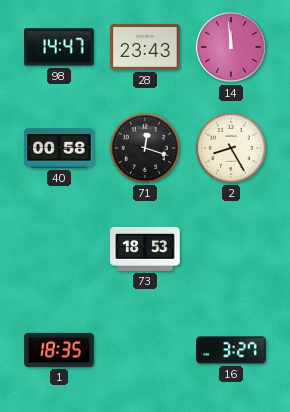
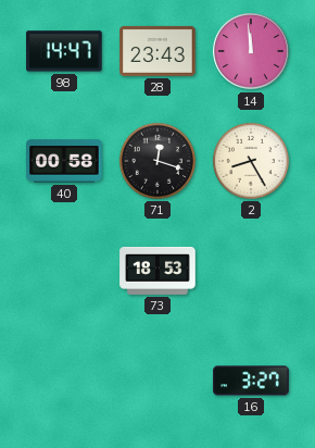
1: 18:35 -> none (59, 350)
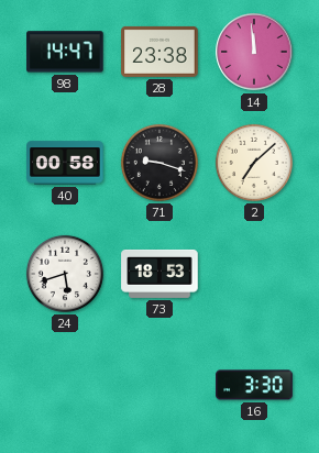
28: 23:43 -> 23:38 (159, 52)
71: 12:18 -> 9:18 (159, 163)
2: 8:25 -> 7:08 (254, 163)
24: none -> 5:42 (65, 274)
16: 3:27 -> 3:30 (254, 385)
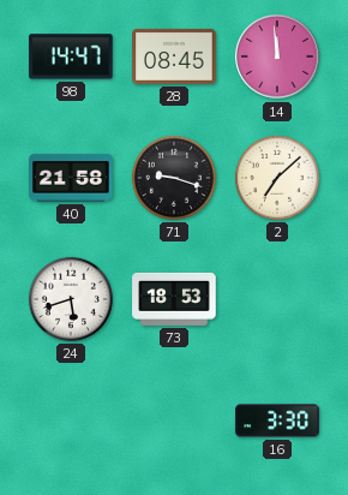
28: 23:38 -> 08:45 (174, 56)
40: 00:58 -> 21:58 (71, 178)
